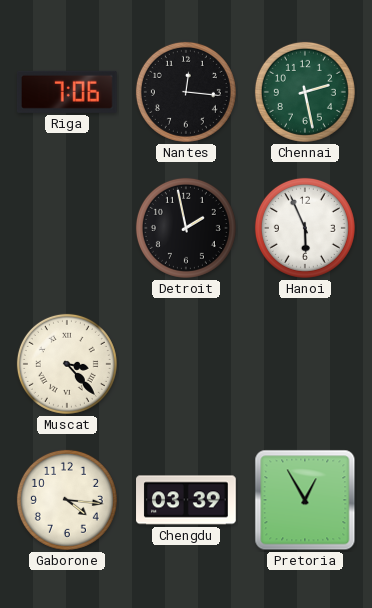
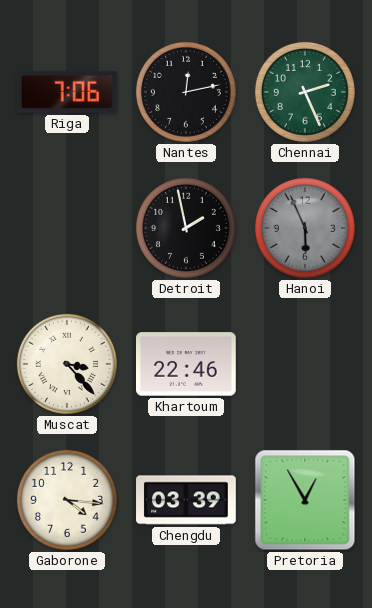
Nantes: 12:16 -> 12:13 (186, 92)
Chennai: 2:28 -> 2:26 (305, 92)
Hanoi dial: white -> grey (305, 228)
Khartoum: none -> 22:46 (187, 364)
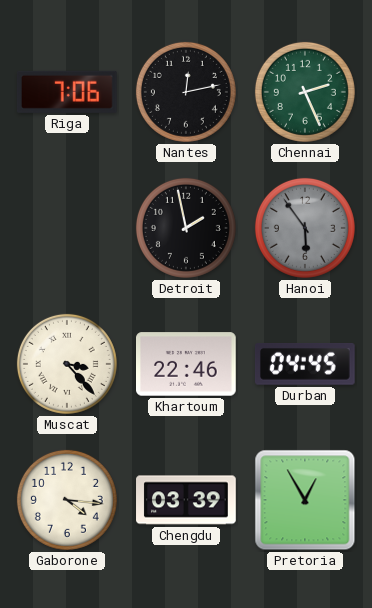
Hanoi: 5:56 -> 5:54 (305, 228)
Durban: none -> 04:45 (305, 365)
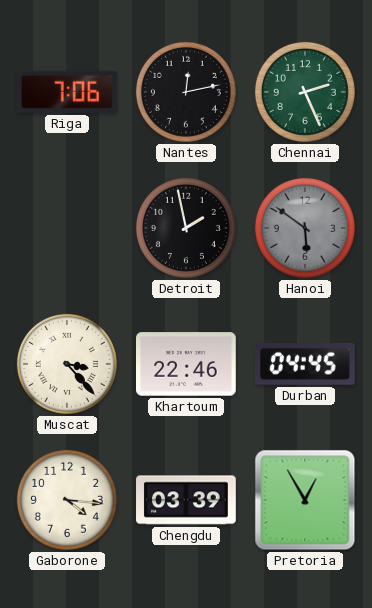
Hanoi: 5:54 -> 5:51 (305, 228)
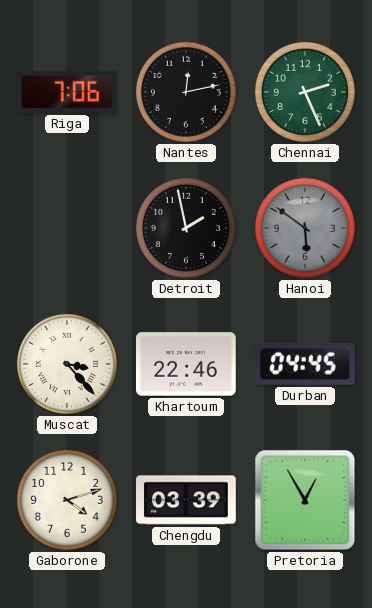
Gaborone: 4:16 -> 4:12 (67, 500)
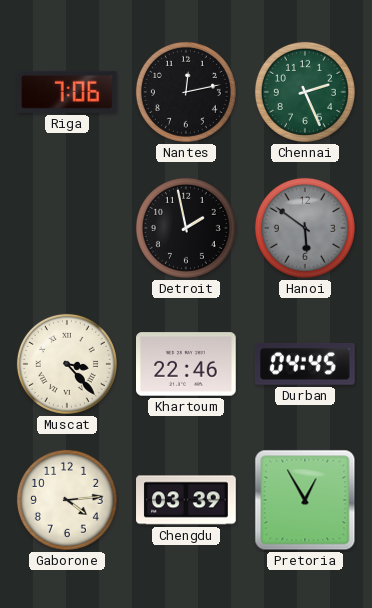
Gaborone: 4:12 -> 4:14 (67, 500)
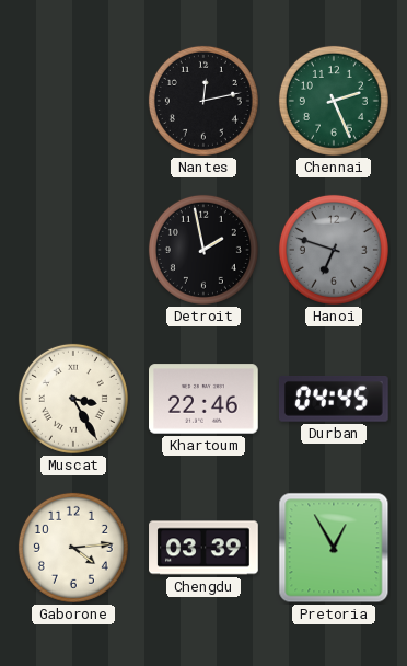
Riga: 7:06 -> none (67, 92)
Hanoi: 5:51 -> 6:48 (334, 250)
Muscat: 3:23 -> 3:25 (73, 399)
